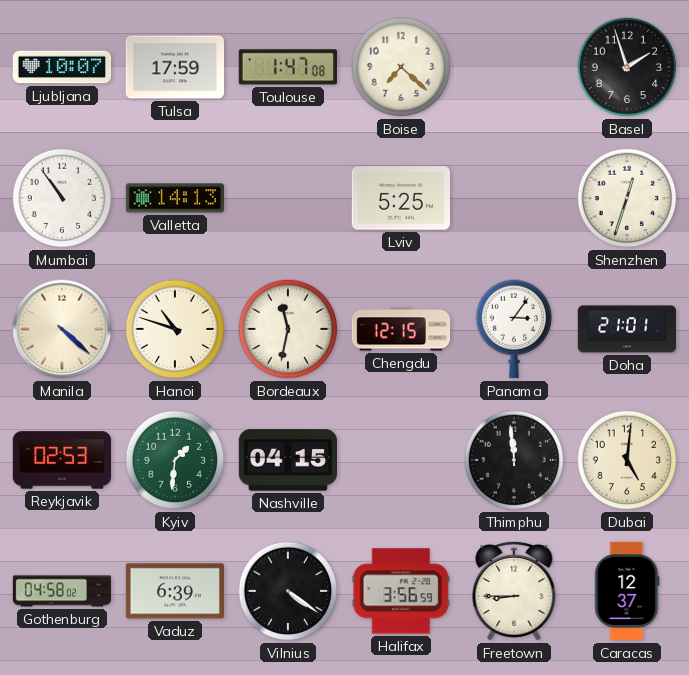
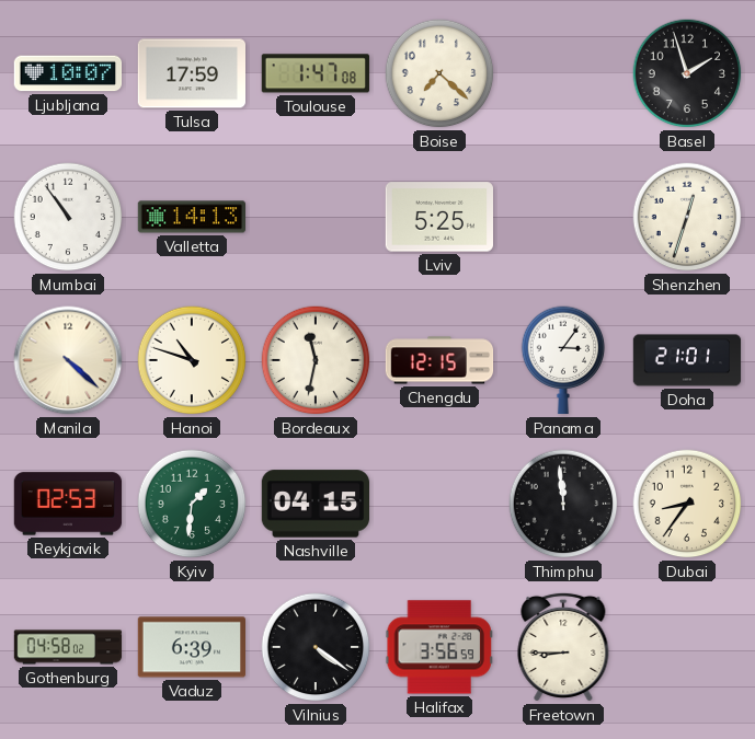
Dubai: 5:01 -> 8:36 (687, 504)
Caracas: 12:37 -> none (627, 591)
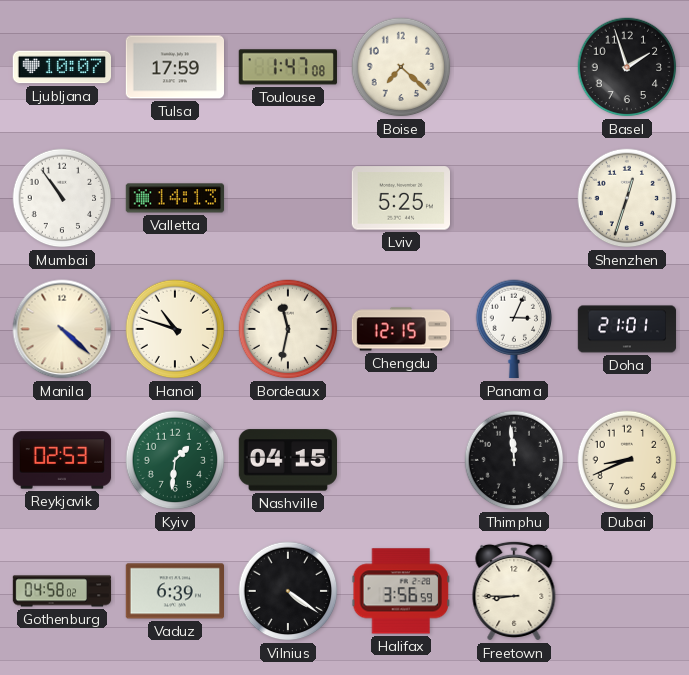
Panama: 3:06 -> 3:04 (514, 329)
Dubai: 8:36 -> 8:41 (627, 460)
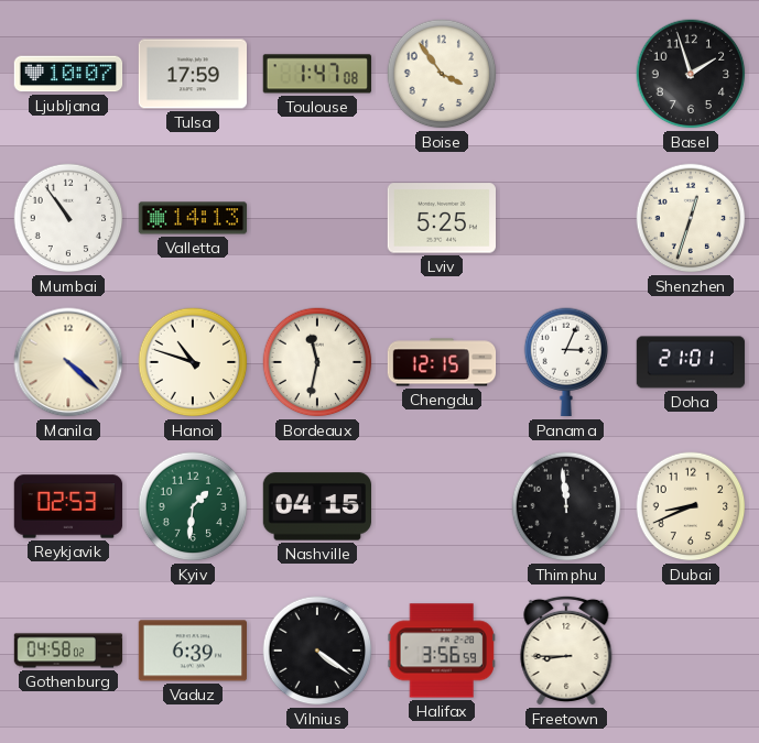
Boise: 7:22 -> 3:54 (442, 74)
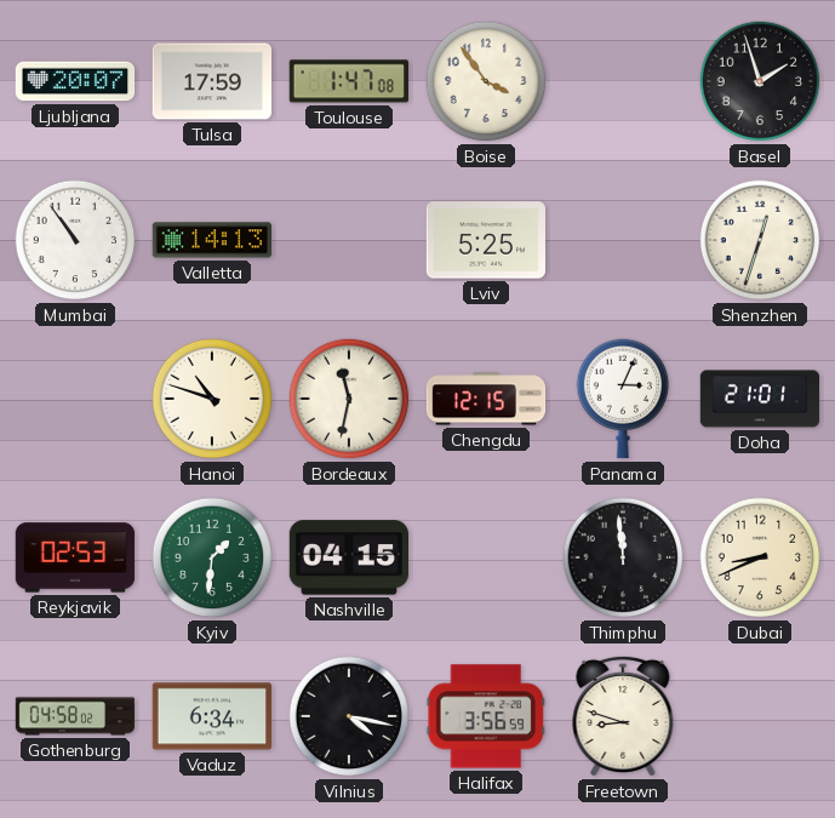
Ljubljana: 10:07 -> 20:07 (75, 81)
Manila: 4:22 -> none (68, 362)
Vaduz: 6:39 -> 6:34 (211, 716)
Vilnius: 4:21 -> 4:17 (349, 716)
Freetown: 8:45 -> 8:48 (623, 716)
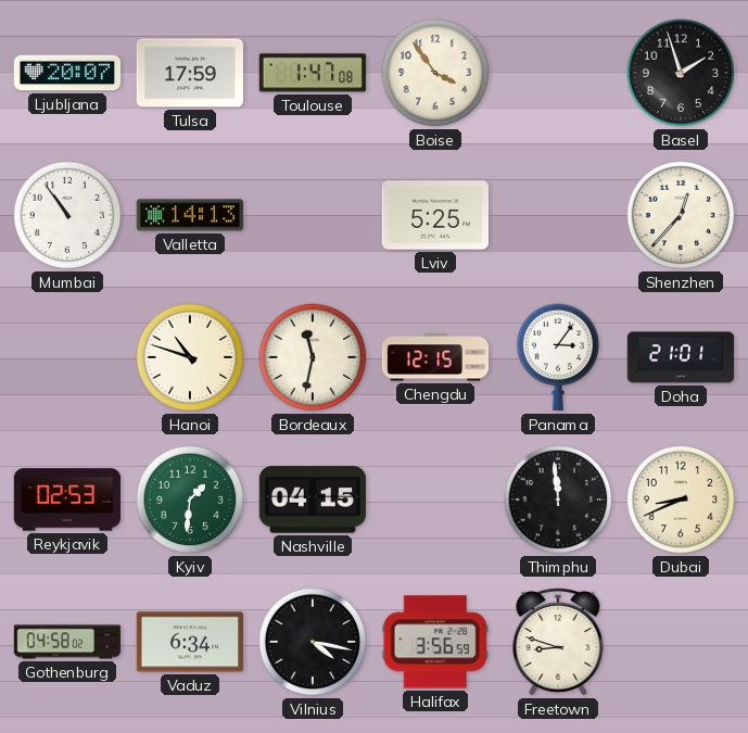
Shenzhen: 12:33 -> 12:37 (681, 215)
Panama: 3:04 -> 3:06 (558, 357)
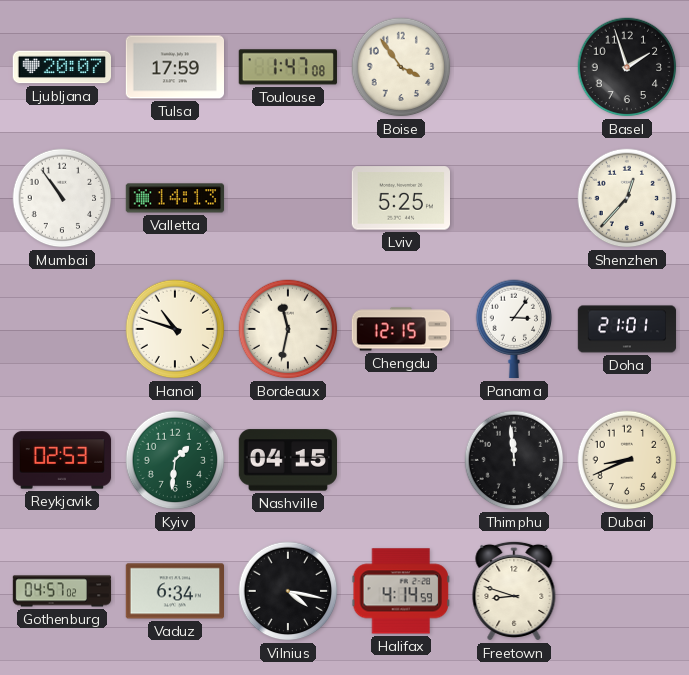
Gothenburg: 04:58 -> 04:57 (62, 591)
Halifax: 3:56 -> 4:14 (400, 591)
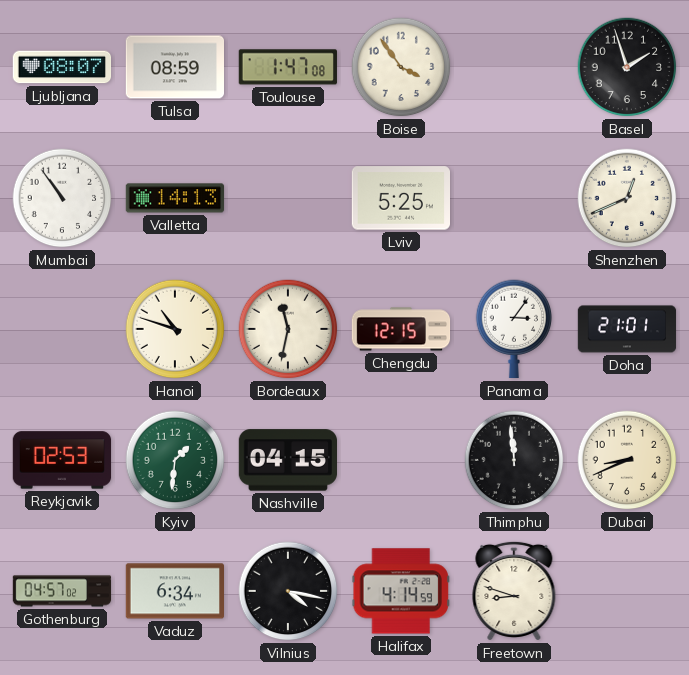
Ljubljana: 20:07 -> 08:07 (62, 67)
Tulsa: 17:59 -> 08:59 (175, 67)
Shenzhen: 12:37 -> 12:41 (627, 198)
